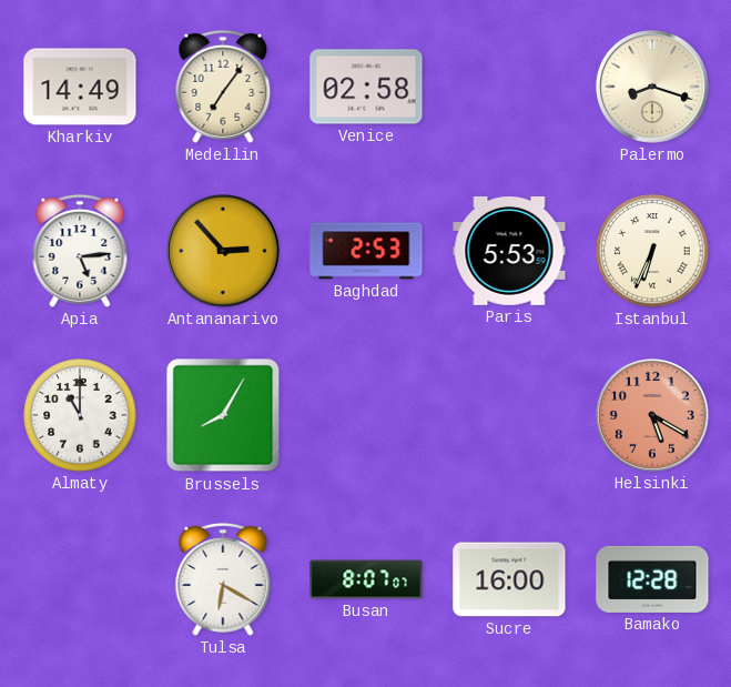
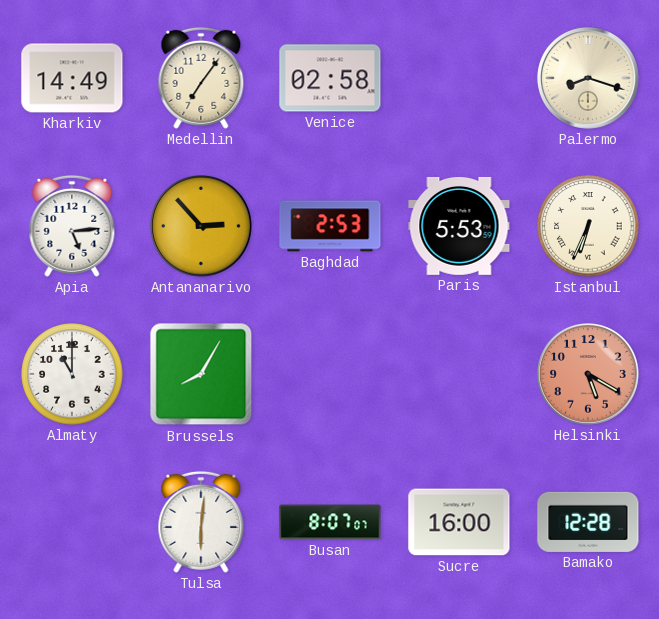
Tulsa: 6:20 -> 6:01 (201, 522)
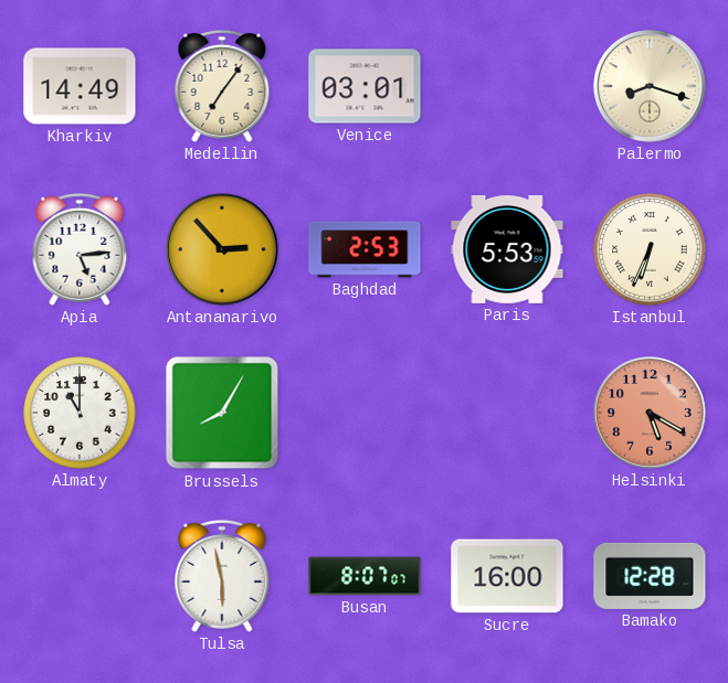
Venice: 02:58 -> 03:01 (365, 86)
Tulsa: 6:01 -> 5:58 (222, 576)
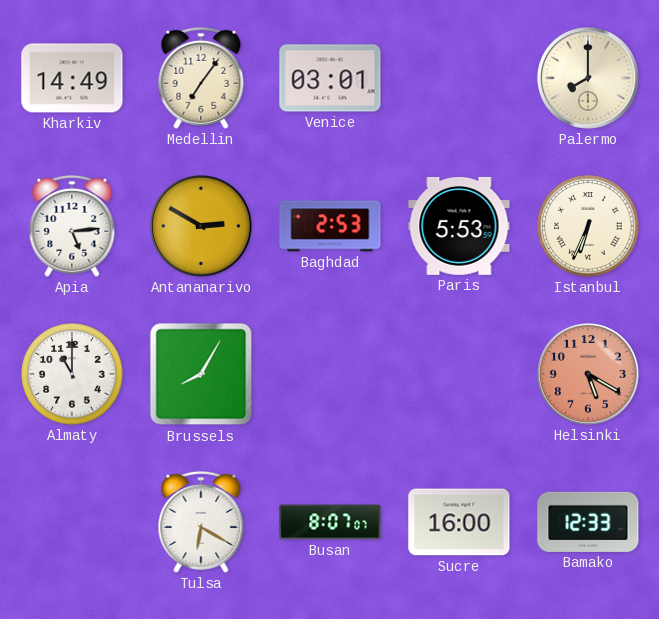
Palermo: 8:18 -> 8:00 (589, 79)
Antananarivo: 2:53 -> 2:50 (202, 227)
Tulsa: 5:58 -> 6:20 (201, 522)
Bamako: 12:28 -> 12:33 (588, 522)
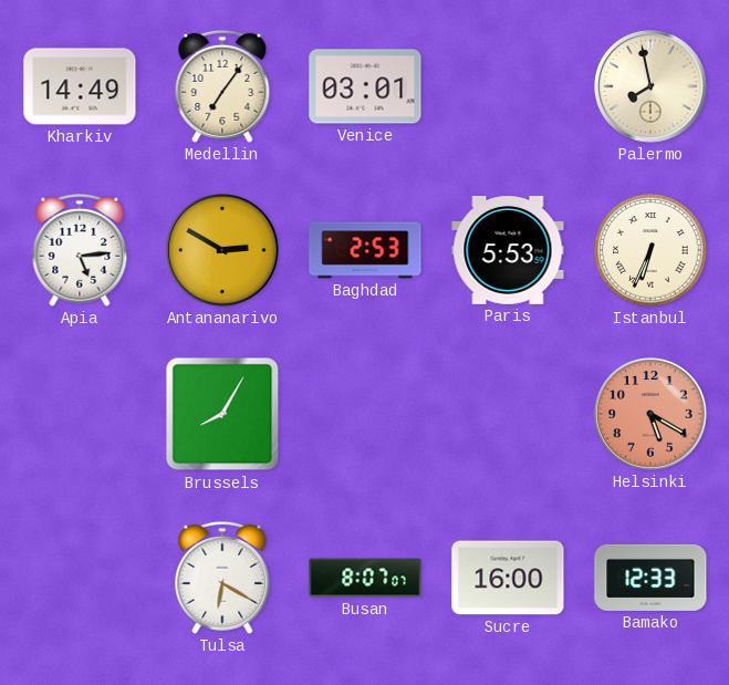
Palermo: 8:00 -> 7:58 (652, 87)
Almaty: 11:00 -> none (72, 374)
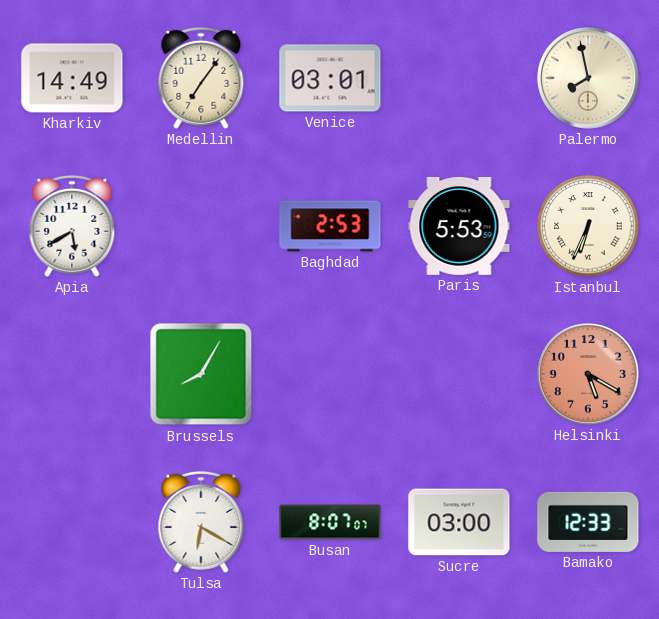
Apia: 5:14 -> 5:40 (72, 226)
Antananarivo: 2:50 -> none (223, 251)
Sucre: 16:00 -> 03:00 (459, 522)
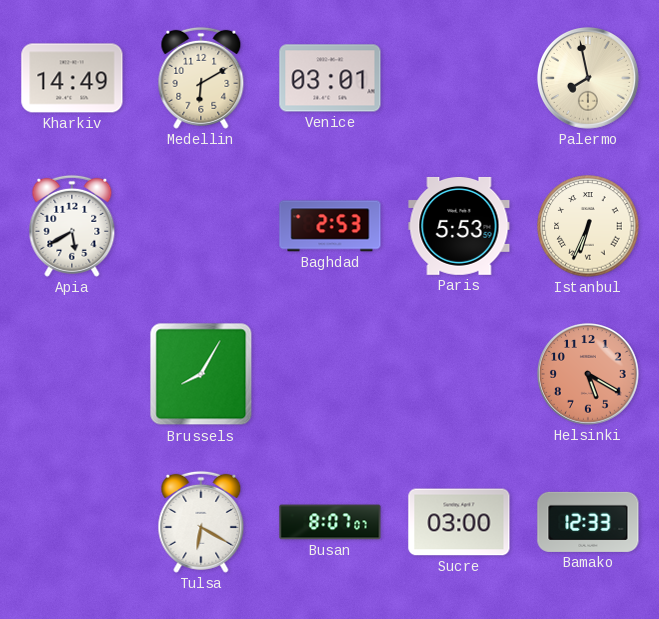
Medellin: 7:06 -> 6:10 (201, 78)
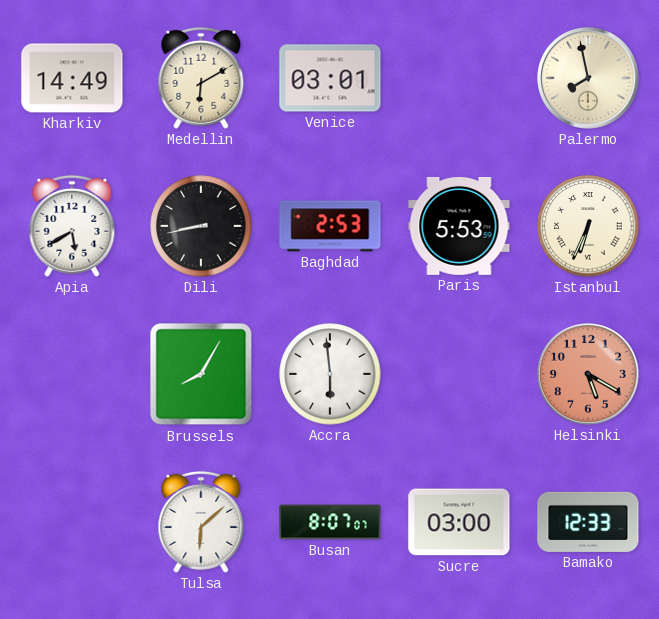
Dili: none -> 8:43 (201, 226)
Accra: none -> 5:59 (330, 374)
Tulsa: 6:20 -> 6:08 (201, 522)
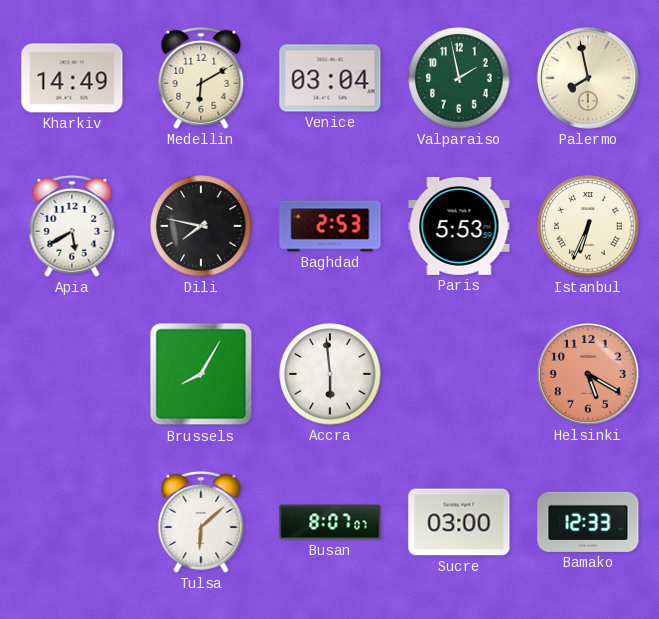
Venice: 03:01 -> 03:04 (330, 78)
Valparaiso: none -> 1:58 (459, 78)
Dili: 8:43 -> 7:47 (201, 226)
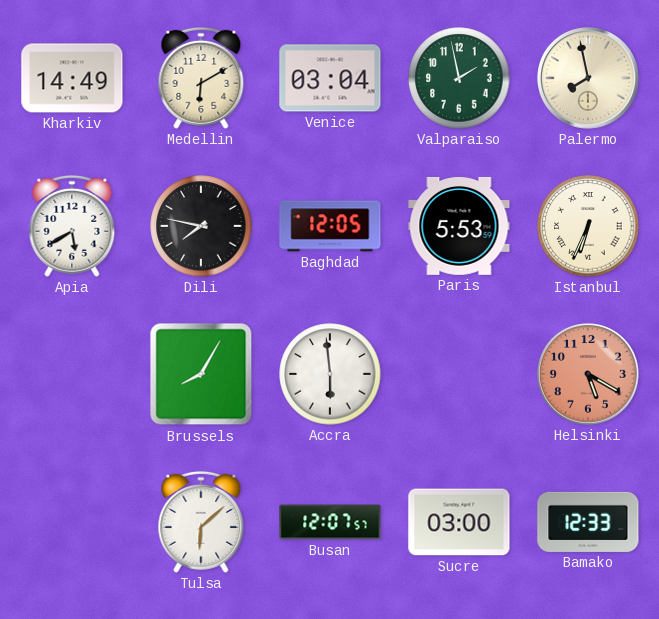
Baghdad: 2:53 -> 12:05 (330, 226)
Busan: 8:07 -> 12:07 (330, 522)
